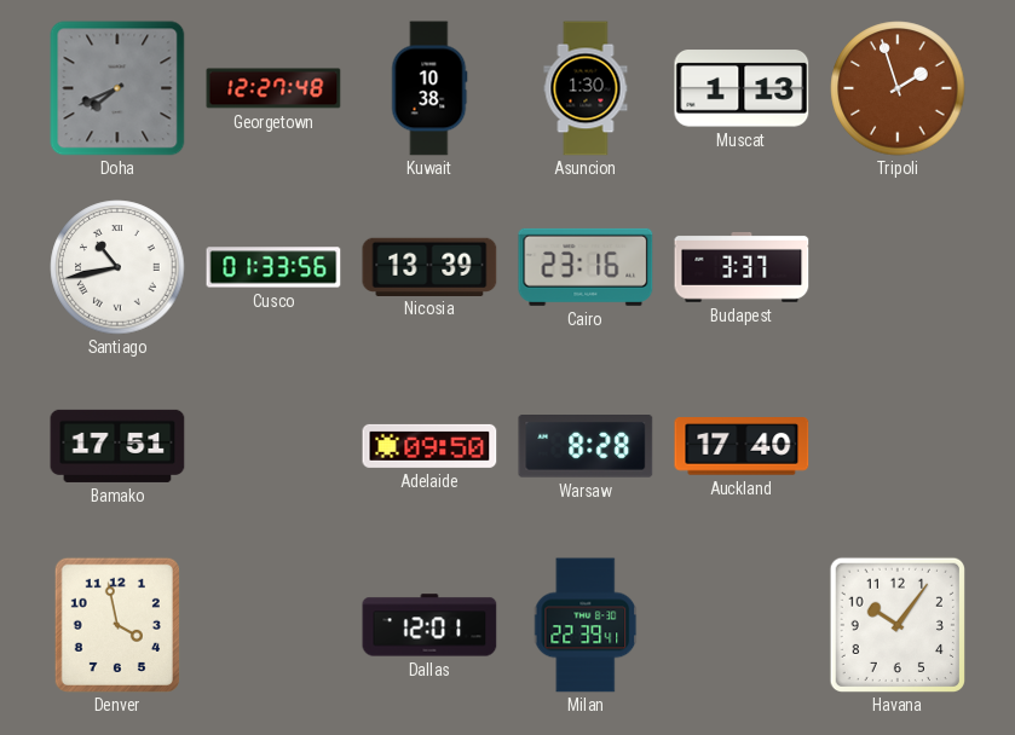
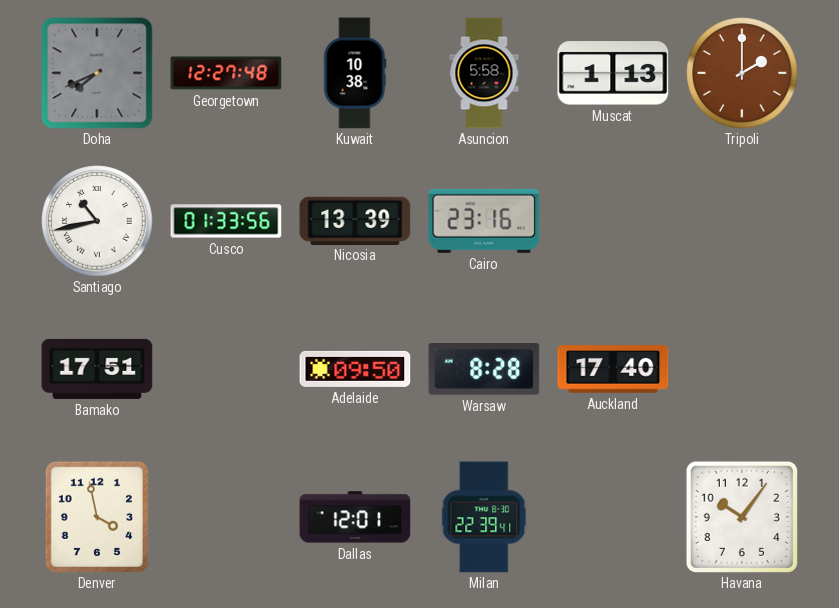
Asuncion: 1:30 -> 5:58 (484, 73)
Tripoli: 1:57 -> 2:00 (742, 73)
Budapest: 3:37 -> none (742, 268)
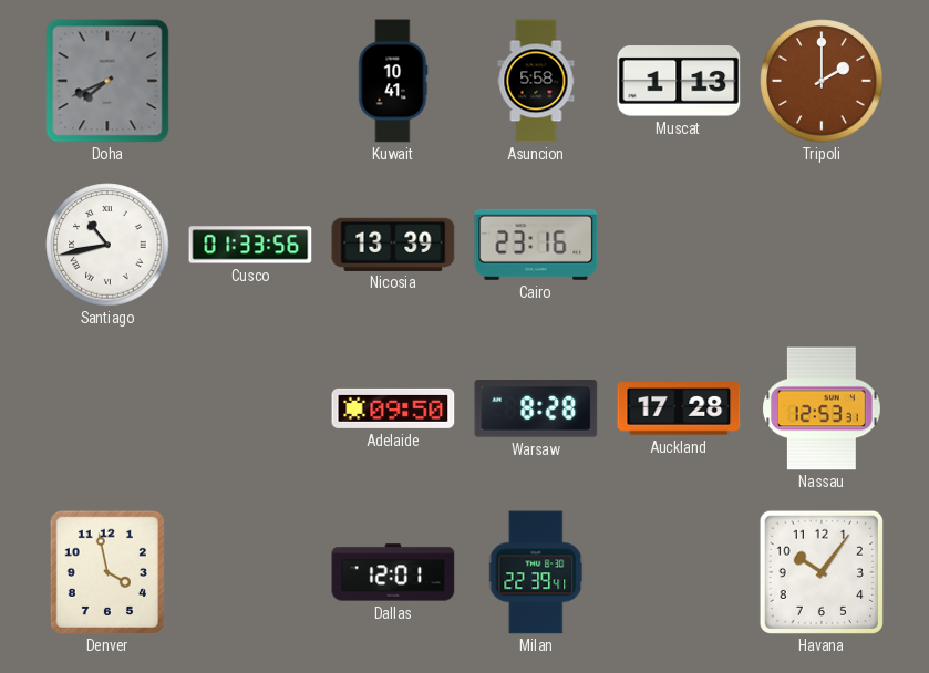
Georgetown: 12:27 -> none (226, 73)
Kuwait: 10:38 -> 10:41 (393, 81)
Bamako: 17:51 -> none (97, 369)
Auckland: 17:40 -> 17:28 (679, 408)
Nassau: none -> 12:53 (822, 408)
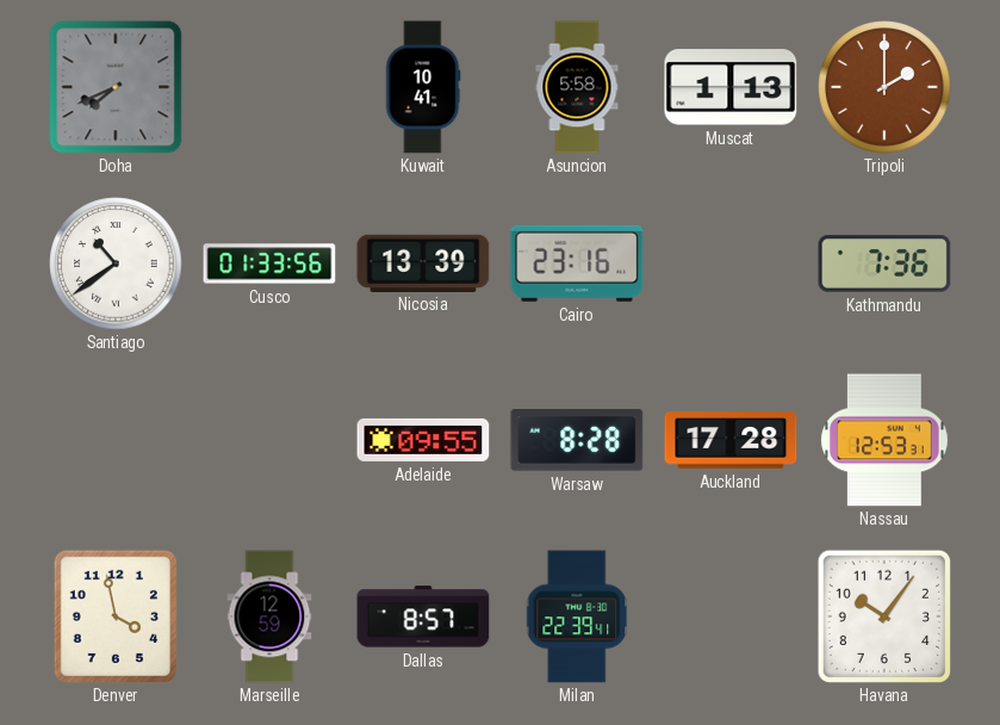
Santiago: 10:43 -> 10:39 (116, 264)
Kathmandu: none -> 7:36 (884, 264)
Adelaide: 09:50 -> 09:55 (423, 440)
Marseille: none -> 12:59 (269, 616)
Dallas: 12:01 -> 8:57 (423, 616)
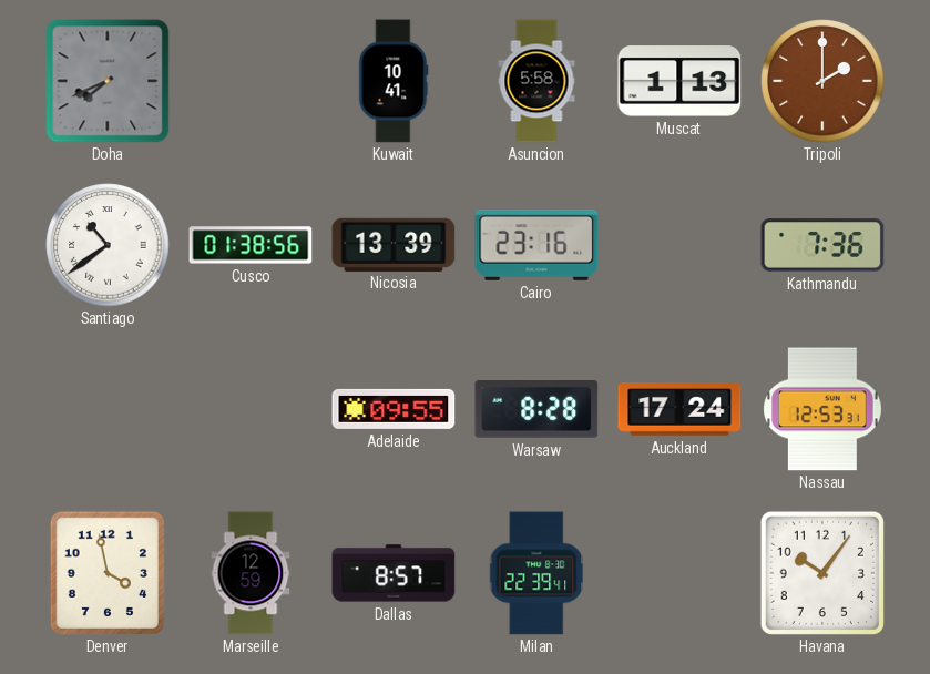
Cusco: 01:33 -> 01:38 (251, 245)
Auckland: 17:28 -> 17:24 (679, 409)
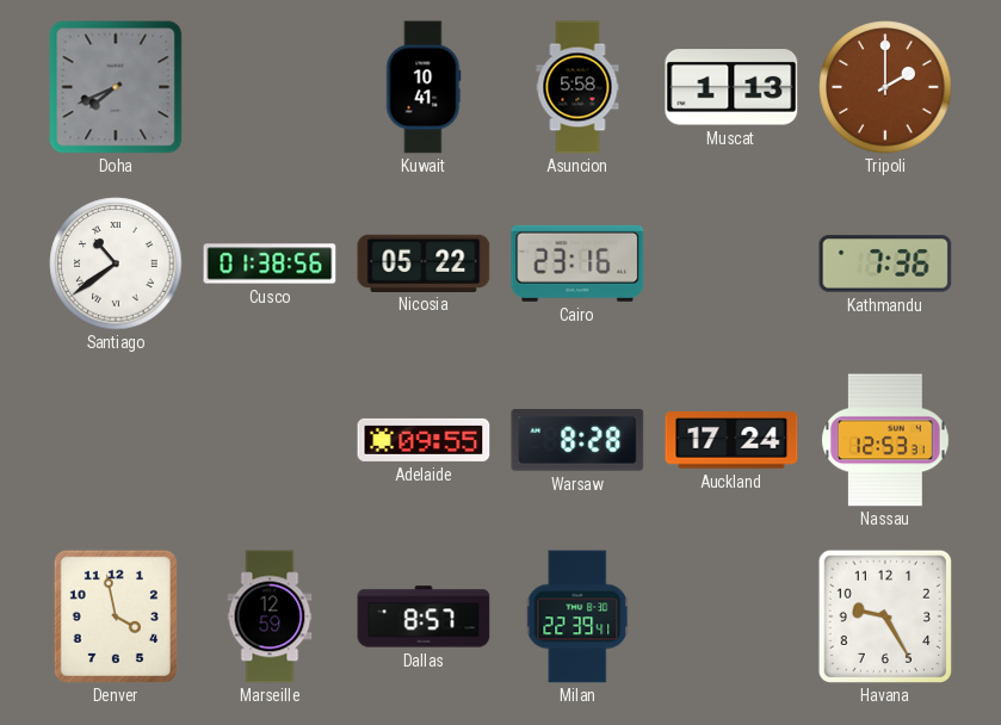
Nicosia: 13:39 -> 05:22 (424, 262)
Havana: 10:06 -> 9:25 (884, 615)
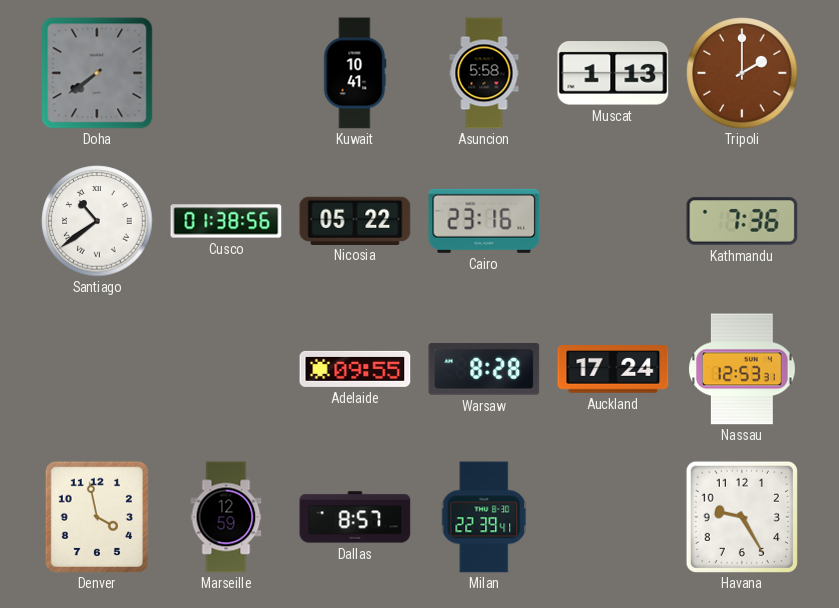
Doha: 7:41 -> 7:39 (97, 73)
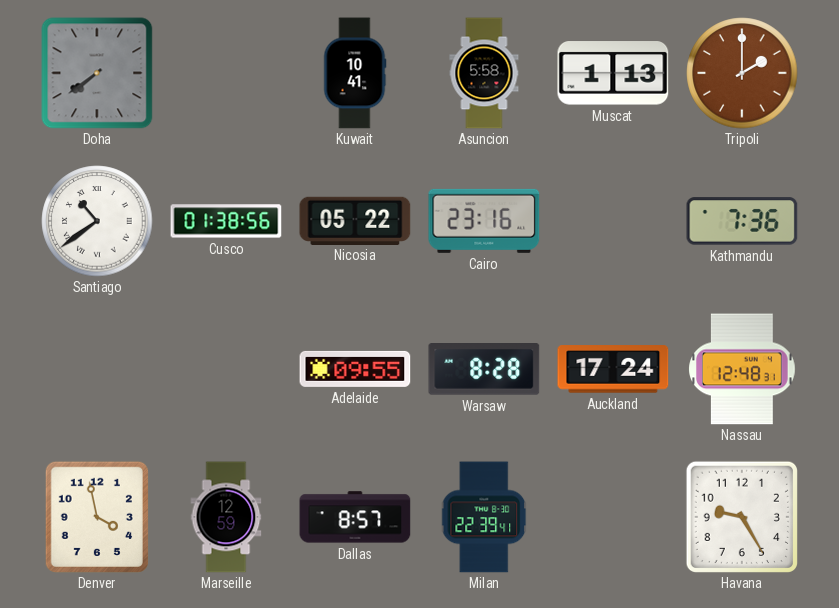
Nassau: 12:53 -> 12:48 (742, 369)
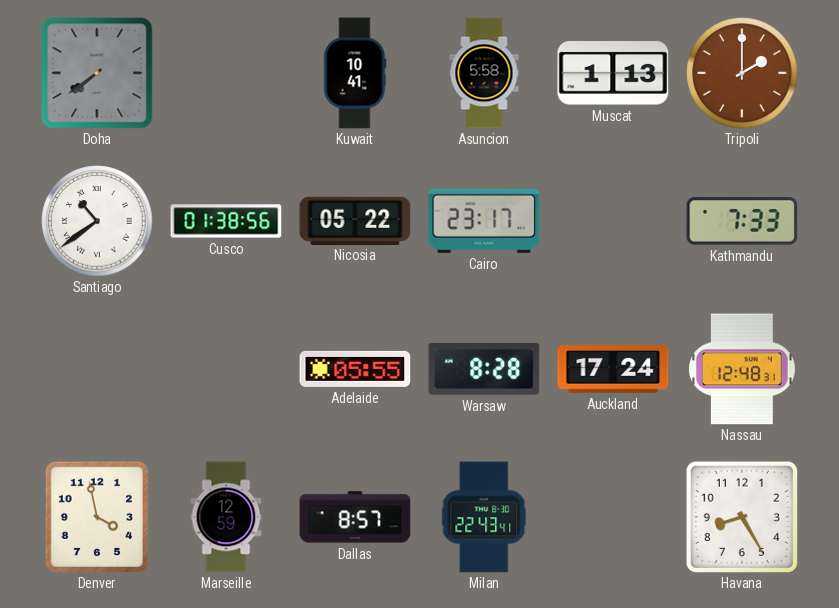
Cairo: 23:16 -> 23:17 (484, 221)
Kathmandu: 7:36 -> 7:33 (742, 221)
Adelaide: 09:55 -> 05:55 (355, 369)
Milan: 22:39 -> 22:43 (484, 517)
Havana: 9:25 -> 8:25 (741, 516)
